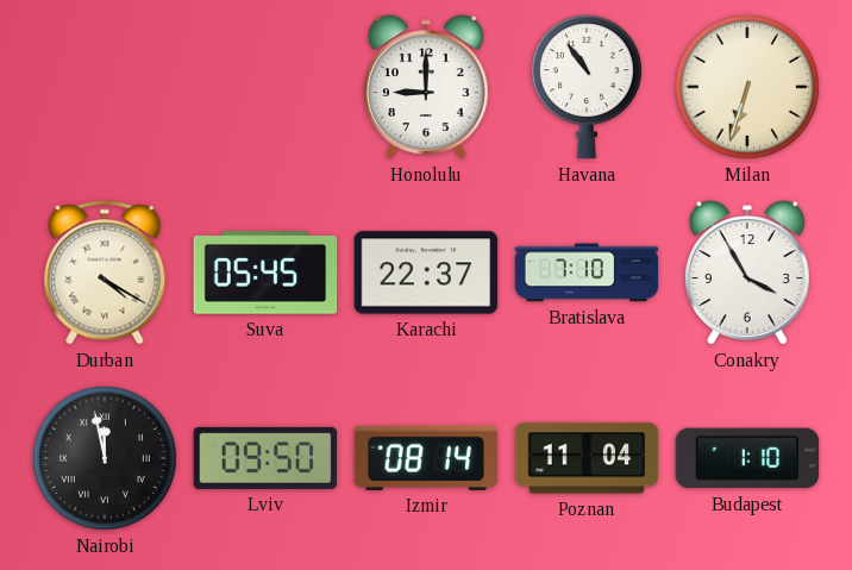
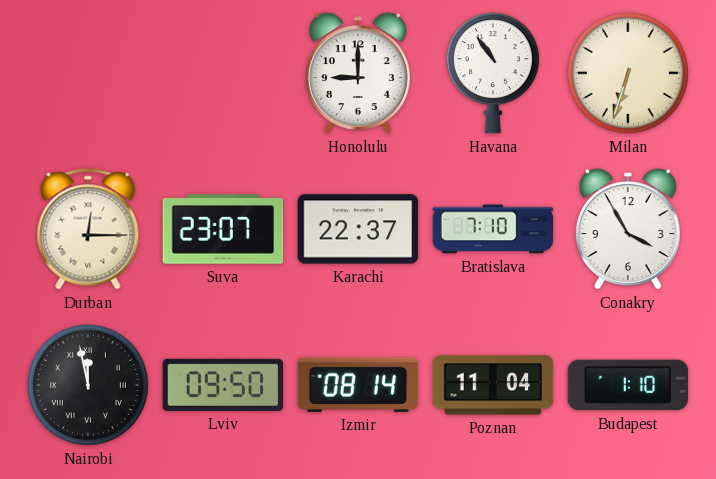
Durban: 4:20 -> 12:15 (88, 229)
Suva: 05:45 -> 23:07 (223, 229)
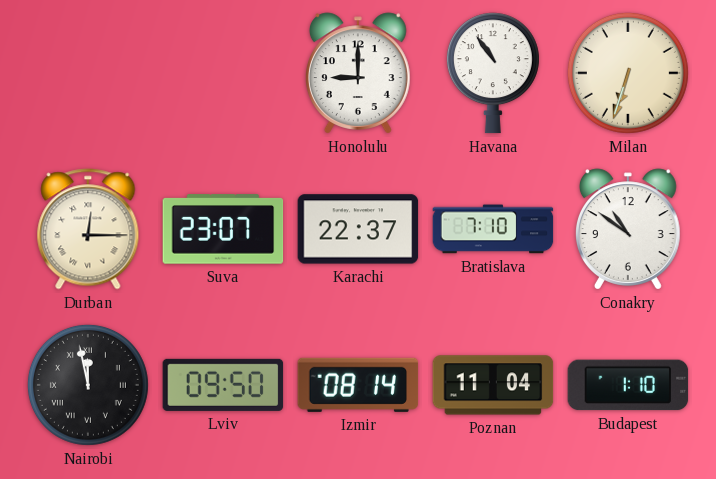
Conakry: 3:55 -> 10:51 (628, 229)
